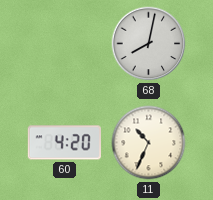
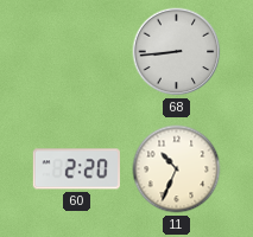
68: 8:02 -> 8:44 (177, 52)
60: 4:20 -> 2:20 (76, 169)
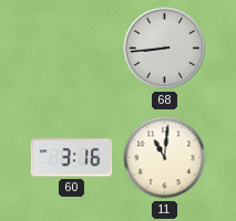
60: 2:20 -> 3:16 (71, 158)
11: 10:34 -> 11:01 (165, 158)
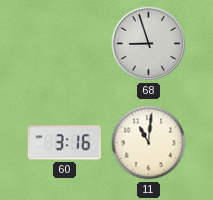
68: 8:44 -> 8:57 (149, 44)
